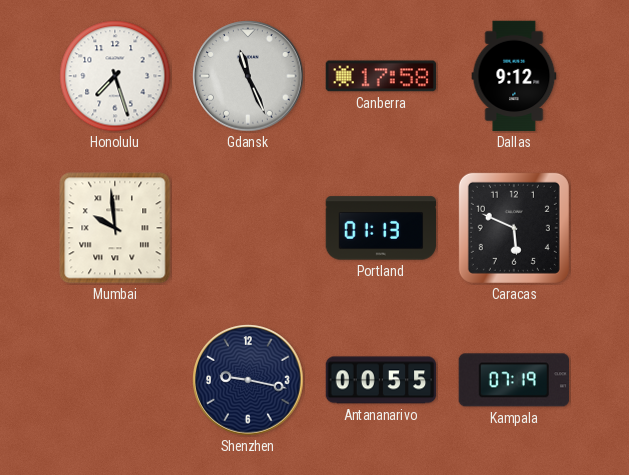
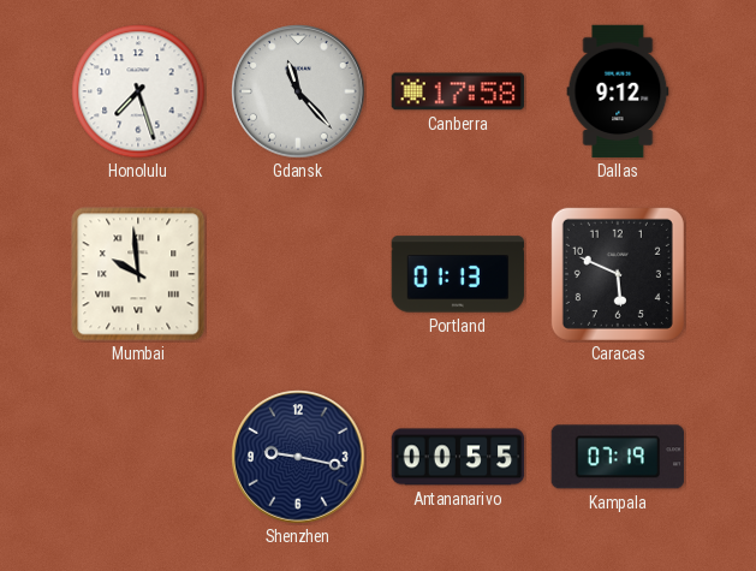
Gdansk: 11:26 -> 11:23 (298, 91)
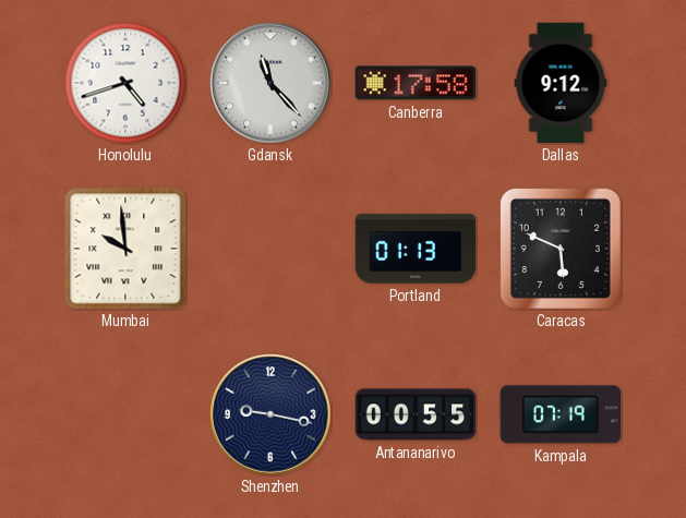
Honolulu: 7:27 -> 4:42 (125, 83)
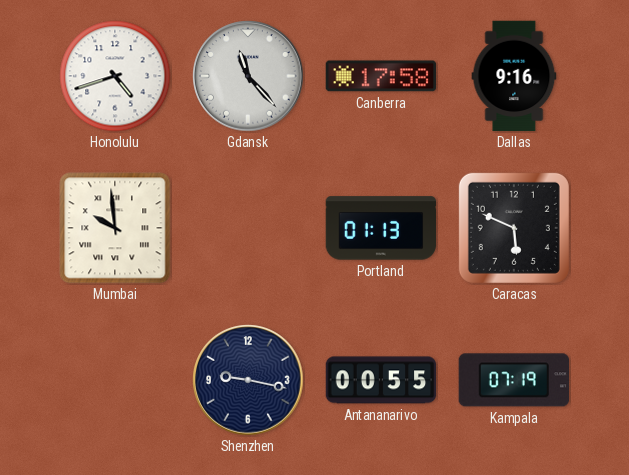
Dallas: 9:12 -> 9:16 (514, 76)
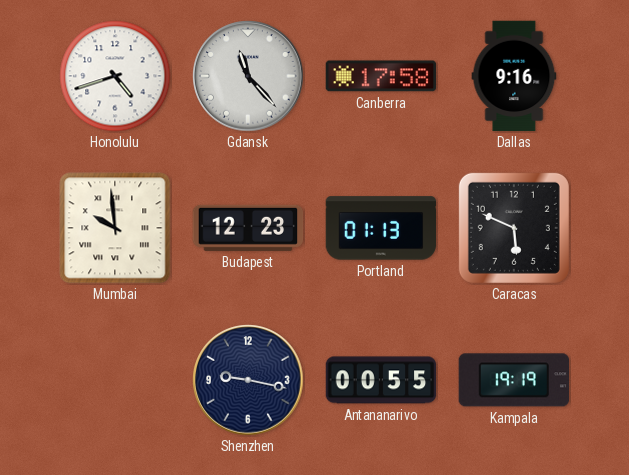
Budapest: none -> 12:23 (248, 228)
Kampala: 07:19 -> 19:19 (513, 380)
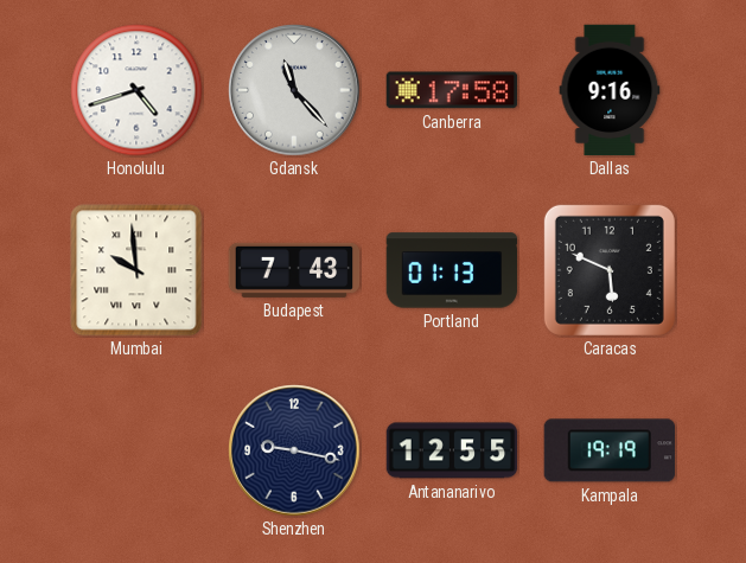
Budapest: 12:23 -> 7:43 (294, 270)
Antananarivo: 00:55 -> 12:55 (452, 450)
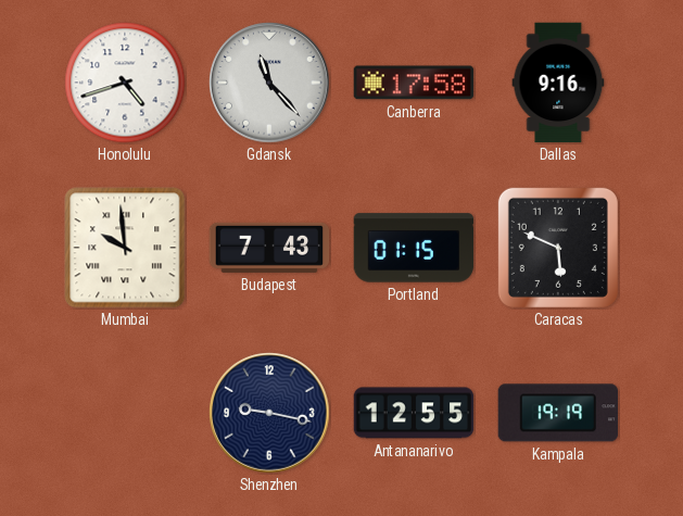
Portland: 01:13 -> 01:15 (414, 248)
